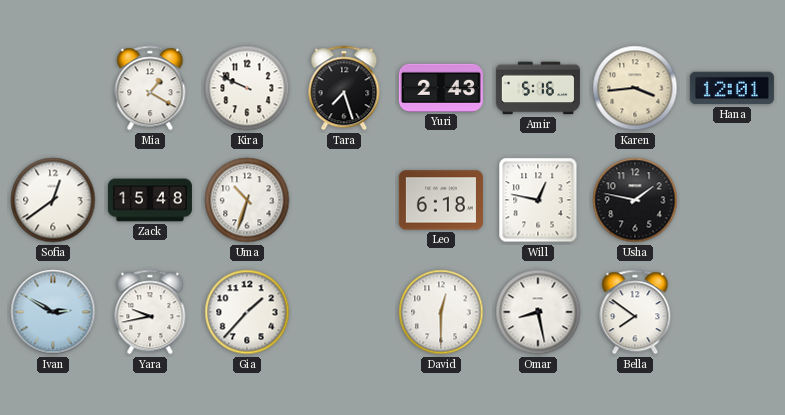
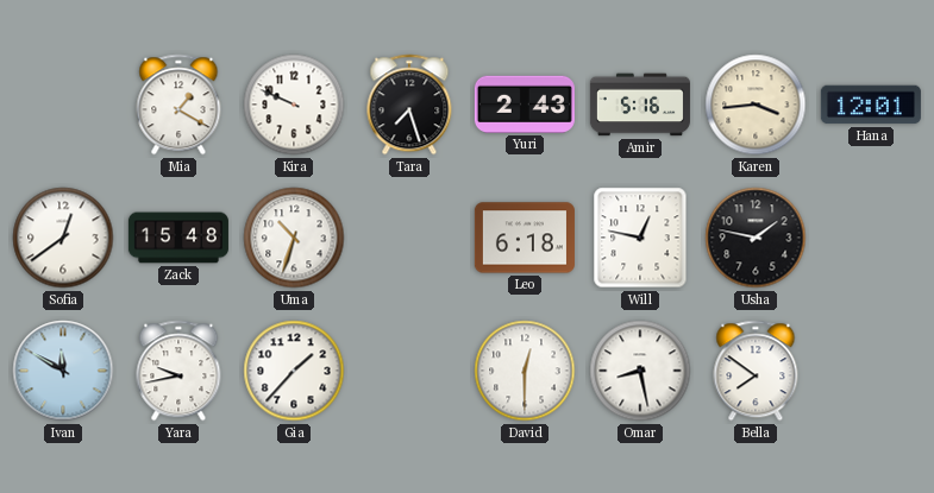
Ivan: 2:50 -> 11:50 (63, 371)
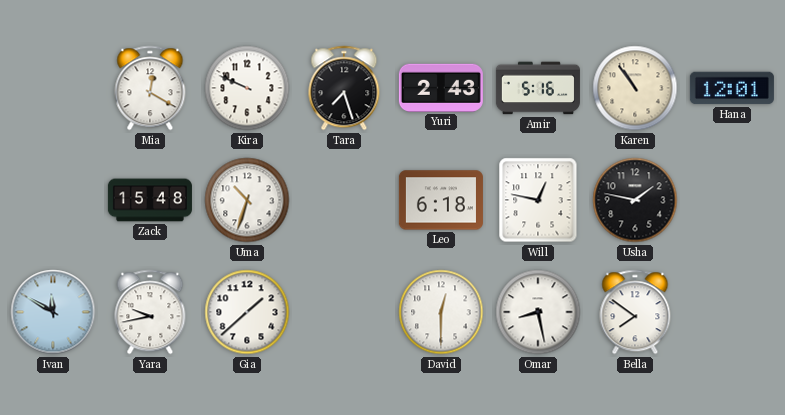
Mia: 1:20 -> 12:20 (150, 88)
Karen: 3:44 -> 10:54 (635, 88)
Sofia: 12:39 -> none (63, 238)
Gia: 1:37 -> 1:38 (247, 312)
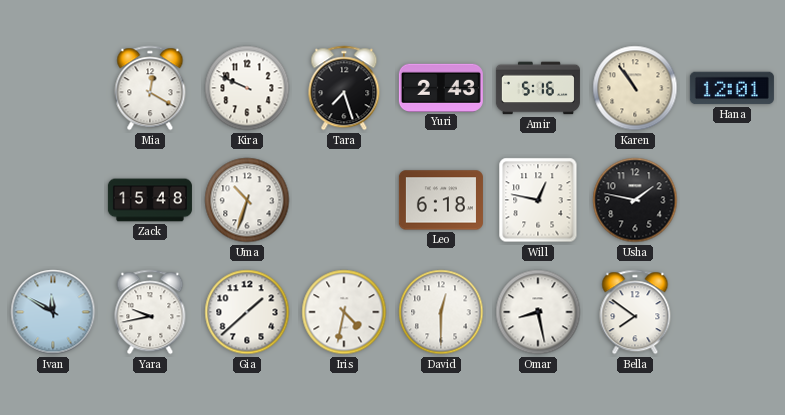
Iris: none -> 4:32 (344, 312)
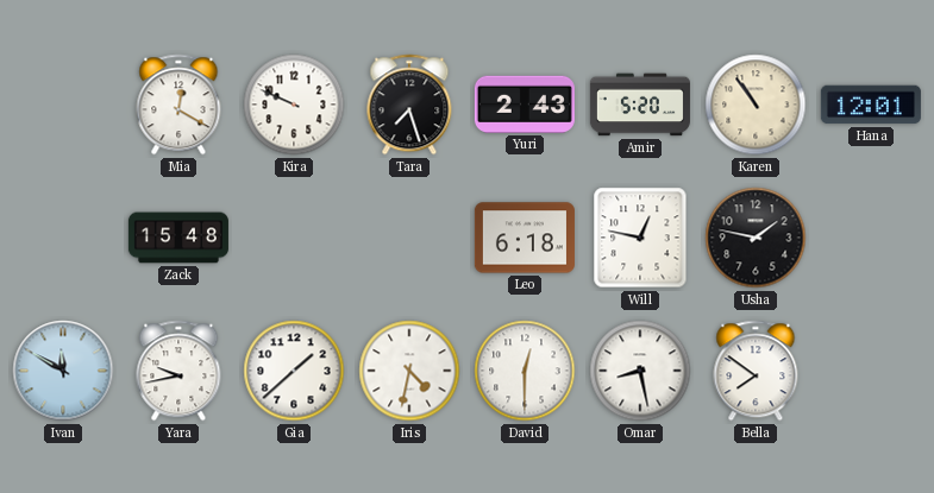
Amir: 5:16 -> 5:20 (640, 105)
Uma: 10:33 -> none (247, 200)
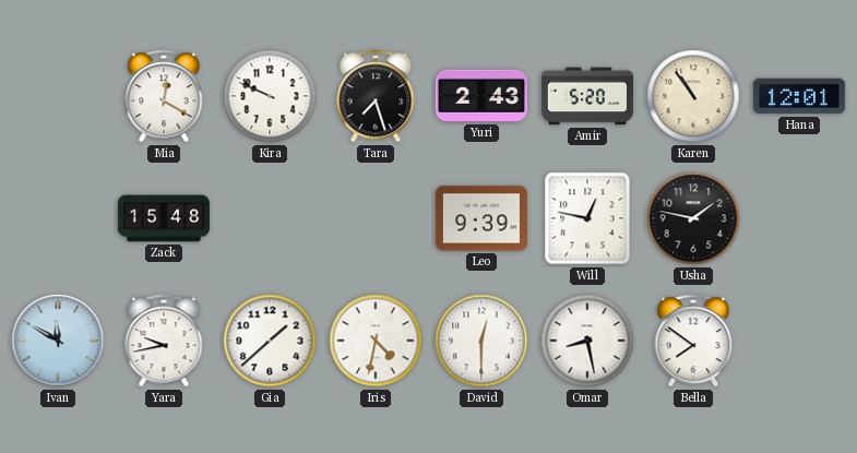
Leo: 6:18 -> 9:39 (481, 218)
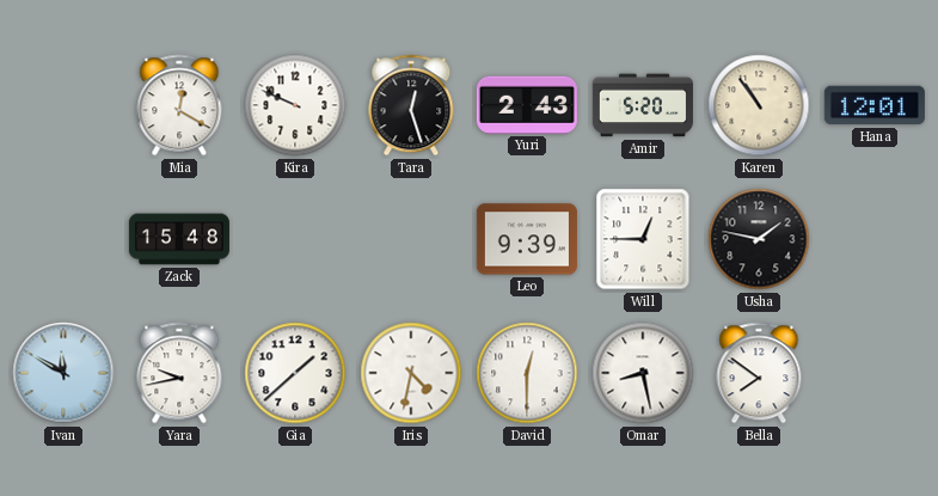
Tara: 7:27 -> 12:27 (411, 105)
Will: 12:47 -> 12:45 (643, 239)
